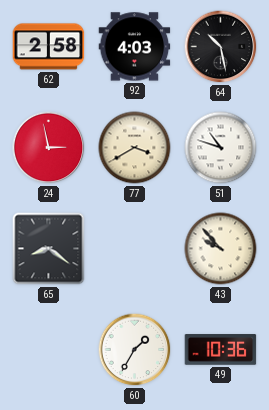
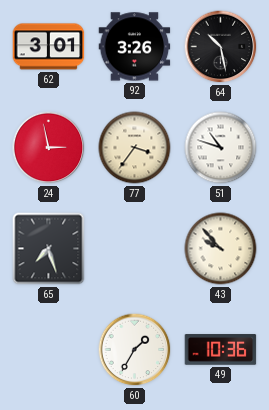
62: 2:58 -> 3:01 (49, 47)
92: 4:03 -> 3:26 (135, 47)
77: 3:40 -> 3:36 (135, 148)
65: 8:21 -> 7:27 (49, 249)
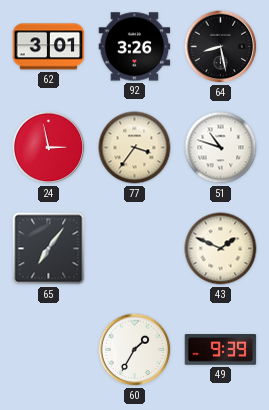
64: 10:28 -> 8:28 (221, 47)
65: 7:27 -> 7:06 (49, 249)
43: 9:53 -> 1:49 (221, 249)
49: 10:36 -> 9:39 (221, 350)
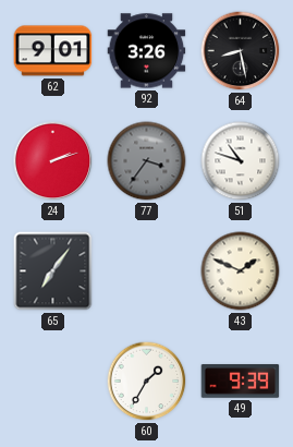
62: 3:01 -> 9:01 (53, 51)
24: 2:58 -> 2:12 (53, 161)
77 dial: cream -> grey (147, 161)
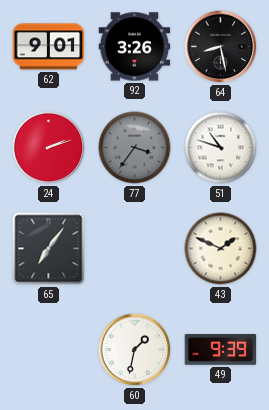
60: 1:35 -> 1:32 (135, 350)
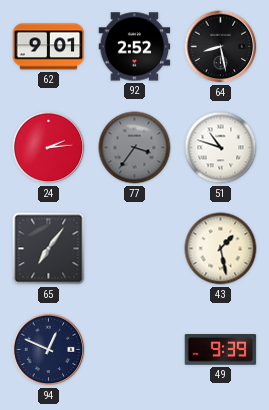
92: 3:26 -> 2:52 (135, 47)
24: 2:12 -> 2:14 (49, 148)
43: 1:49 -> 1:28 (221, 249)
94: none -> 12:49 (49, 350)
60: 1:32 -> none (135, 350)
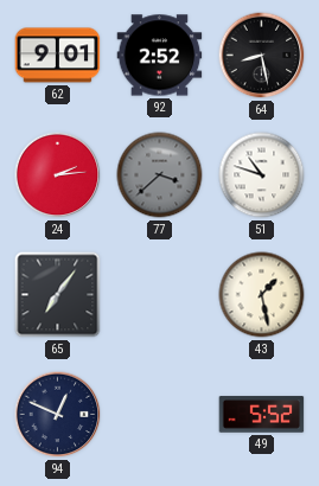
77: 3:36 -> 3:38 (160, 175)
49: 9:39 -> 5:52 (262, 415)
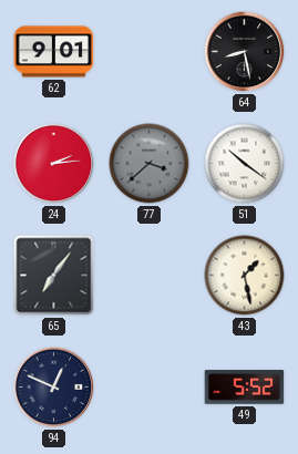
92: 2:52 -> none (160, 56)
51: 10:48 -> 10:21 (245, 164)
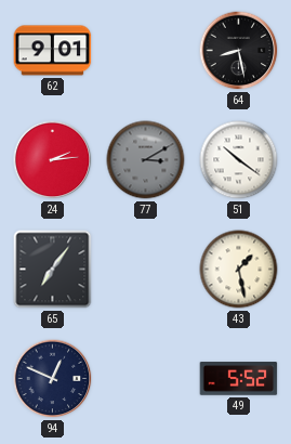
77: 3:38 -> 3:10 (146, 160)
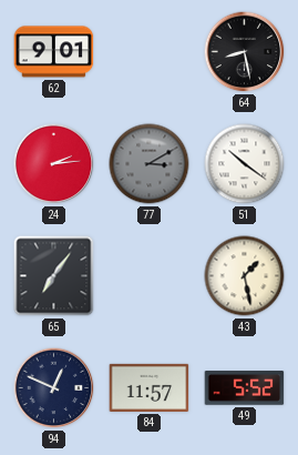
84: none -> 11:57 (150, 387)
